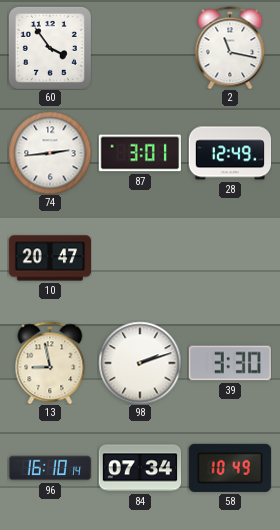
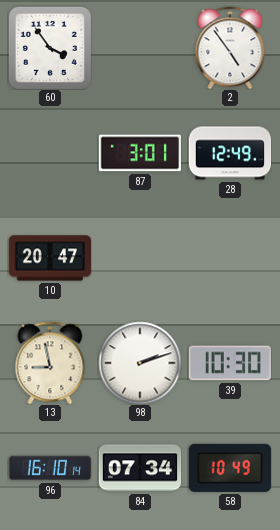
2: 11:17 -> 4:54 (230, 48)
74: 2:44 -> none (50, 153)
39: 3:30 -> 10:30 (229, 363)
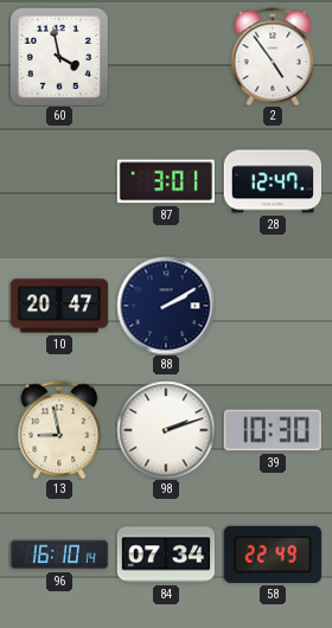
60: 3:54 -> 3:58 (59, 57)
28: 12:49 -> 12:47 (273, 181)
88: none -> 2:10 (166, 306)
58: 10:49 -> 22:49 (273, 555)
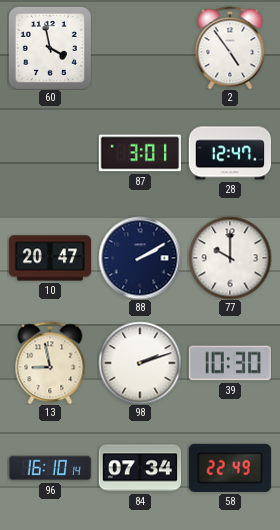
77: none -> 10:00 (230, 258)
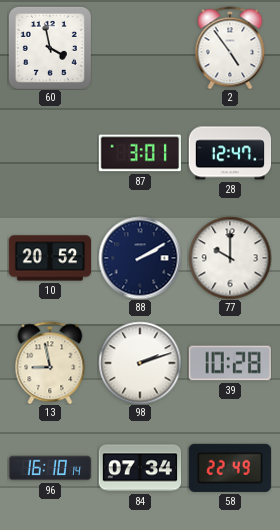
10: 20:47 -> 20:52 (50, 258)
39: 10:30 -> 10:28 (229, 363)
